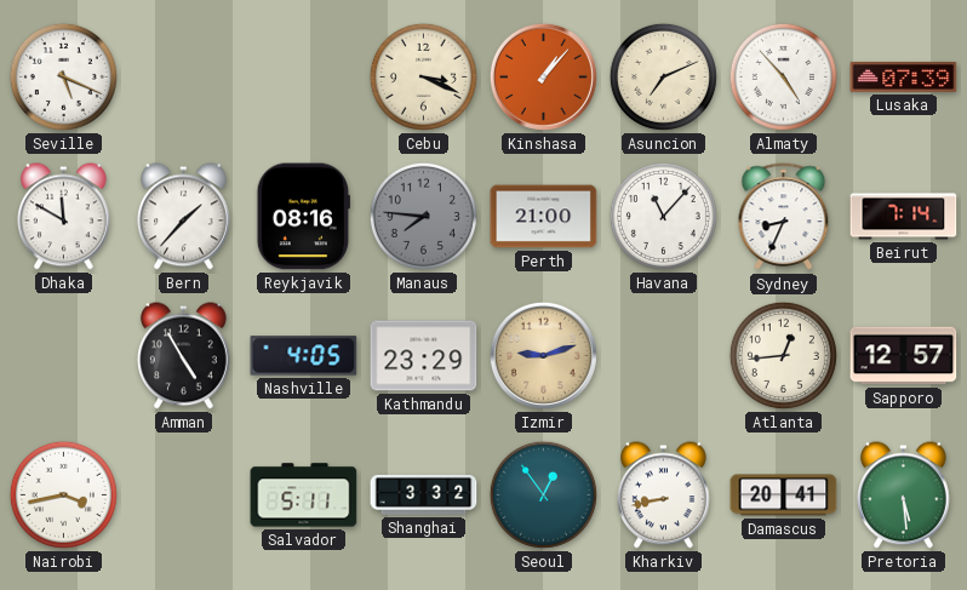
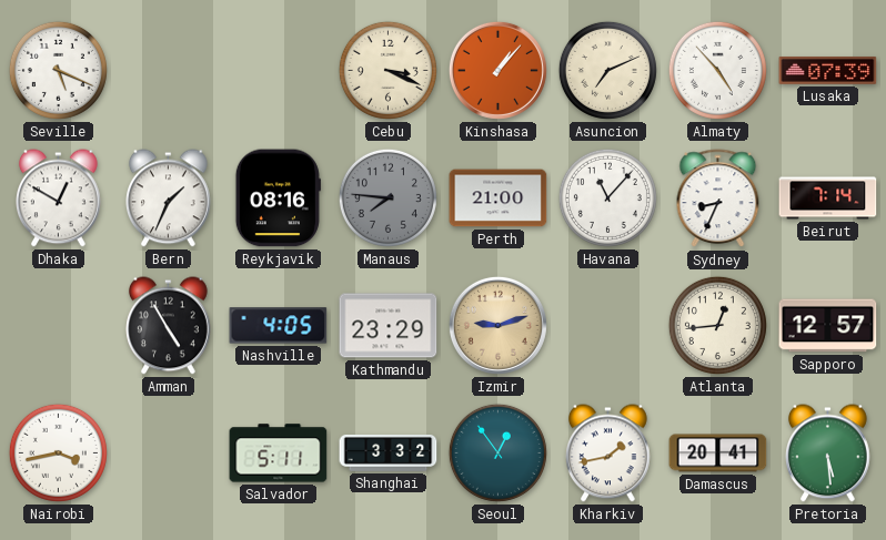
Dhaka: 11:50 -> 12:50 (59, 198)
Bern: 1:37 -> 1:34 (169, 198)
Kharkiv: 8:43 -> 1:43 (608, 454)
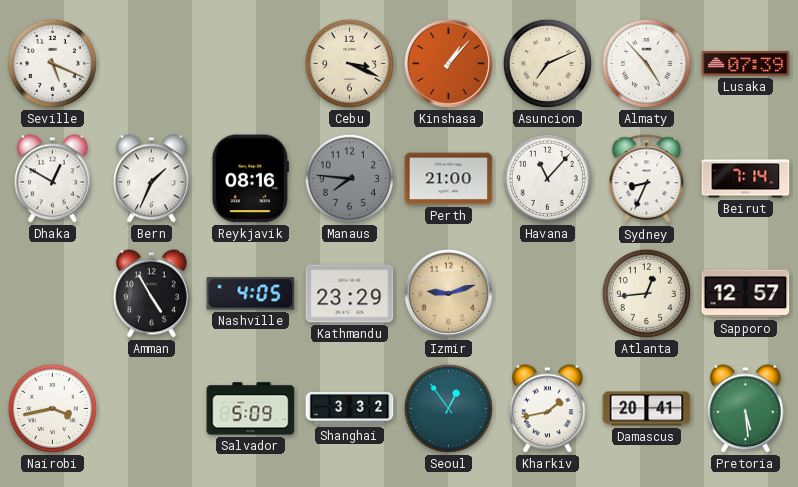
Salvador: 5:11 -> 5:09 (251, 409)
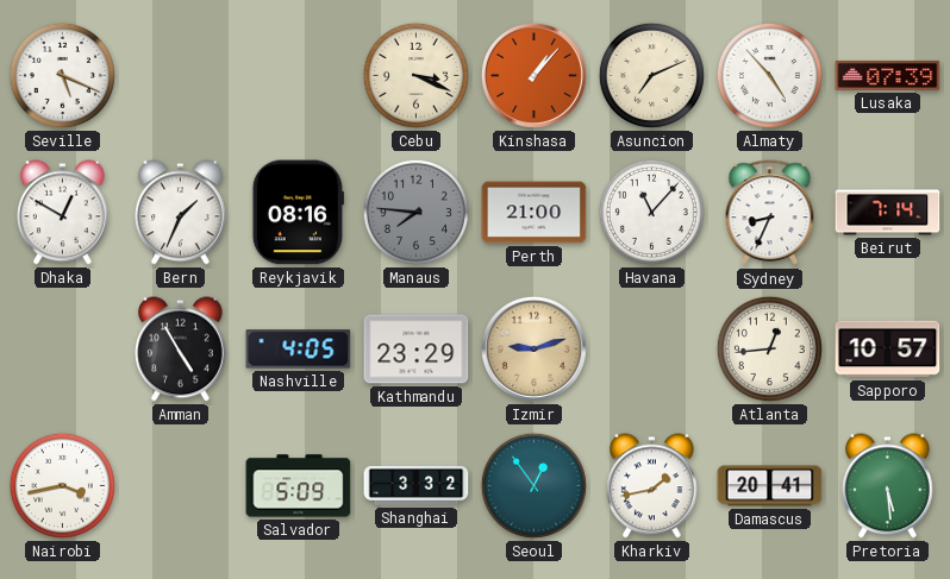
Sapporo: 12:57 -> 10:57 (888, 350)
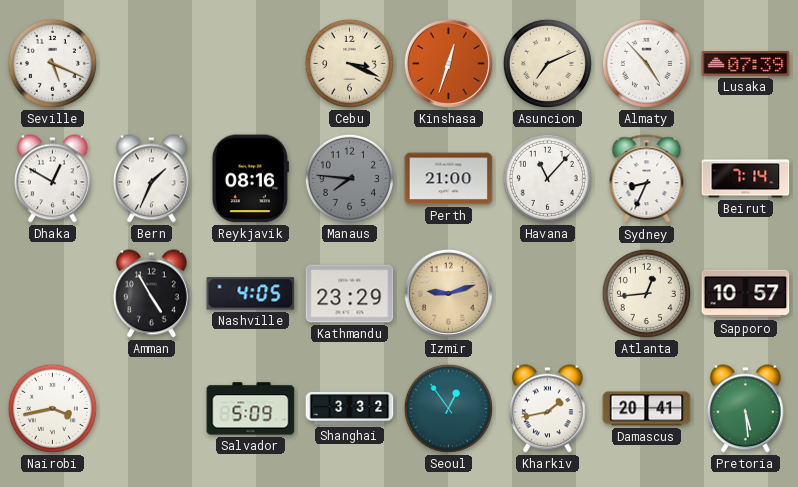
Kinshasa: 1:07 -> 12:33 (448, 63)
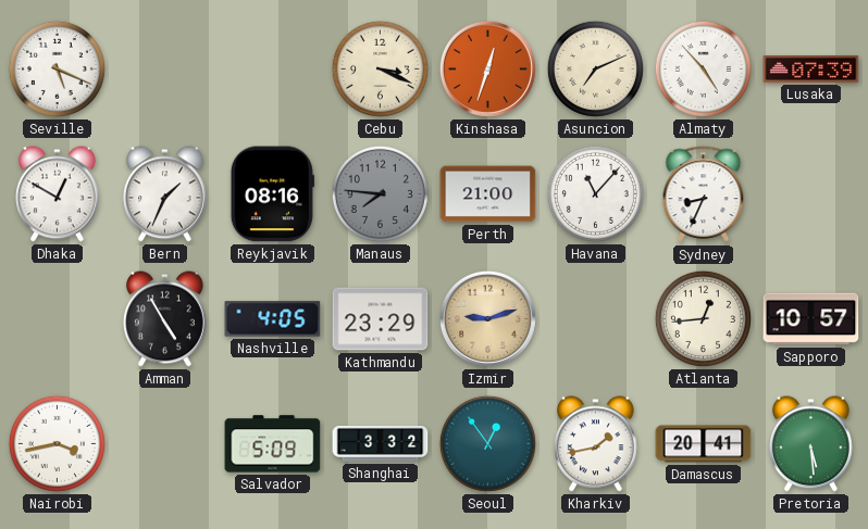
Beirut: 7:14 -> none (746, 179)
